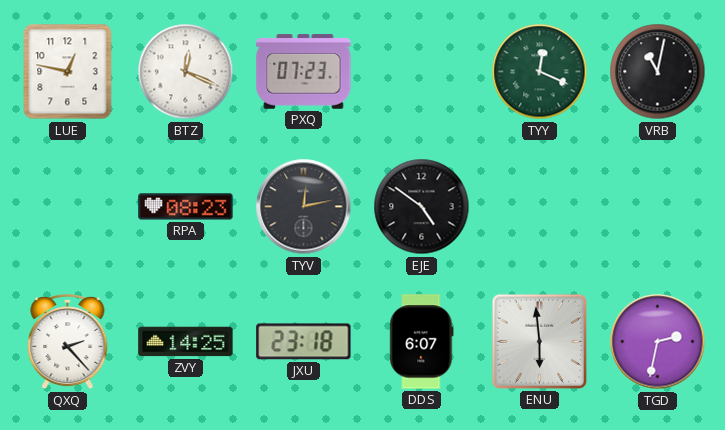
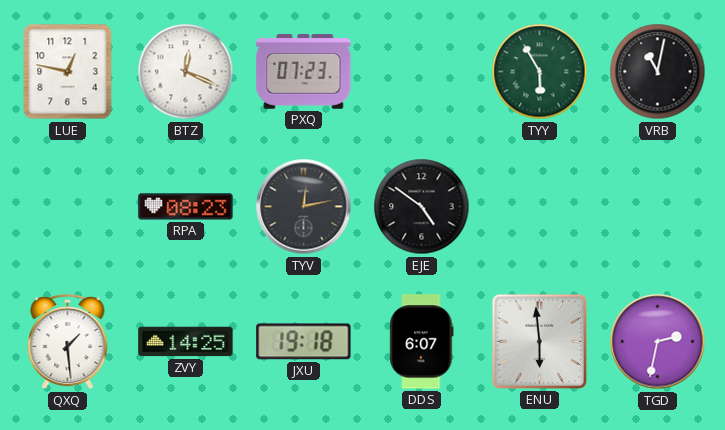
TYY: 12:19 -> 5:55 (540, 72)
QXQ: 2:23 -> 1:29 (68, 342)
JXU: 23:18 -> 19:18 (304, 342)
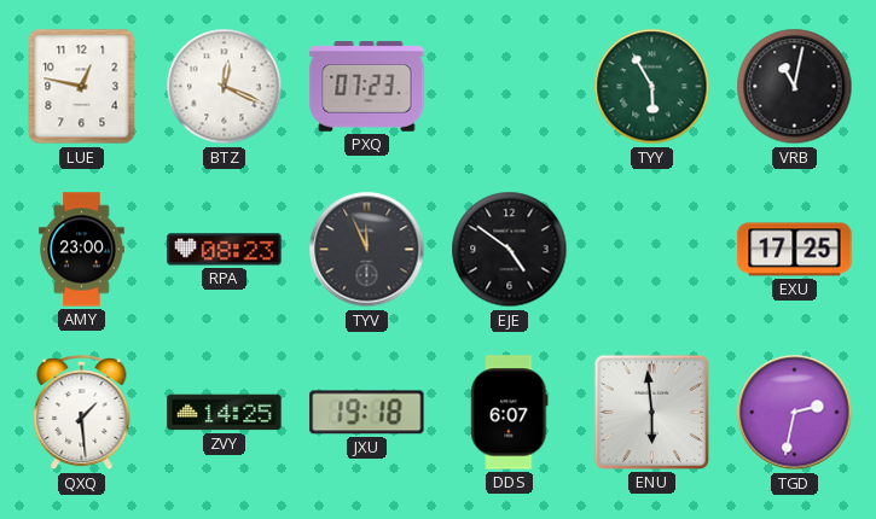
AMY: none -> 23:00 (82, 250)
TYV: 12:13 -> 11:56 (367, 250)
EXU: none -> 17:25 (795, 250)
